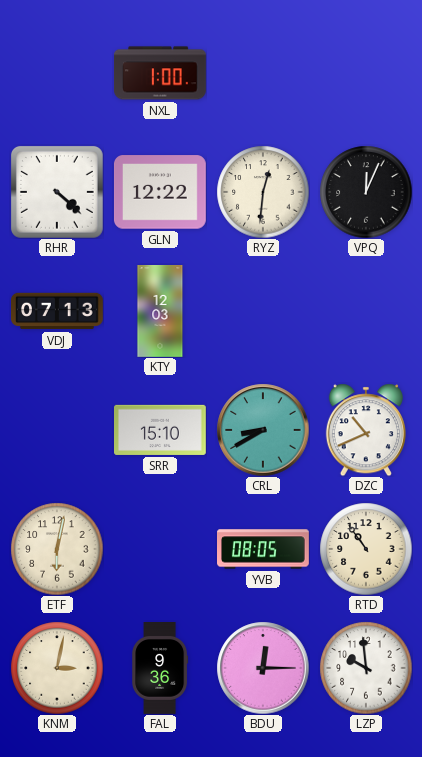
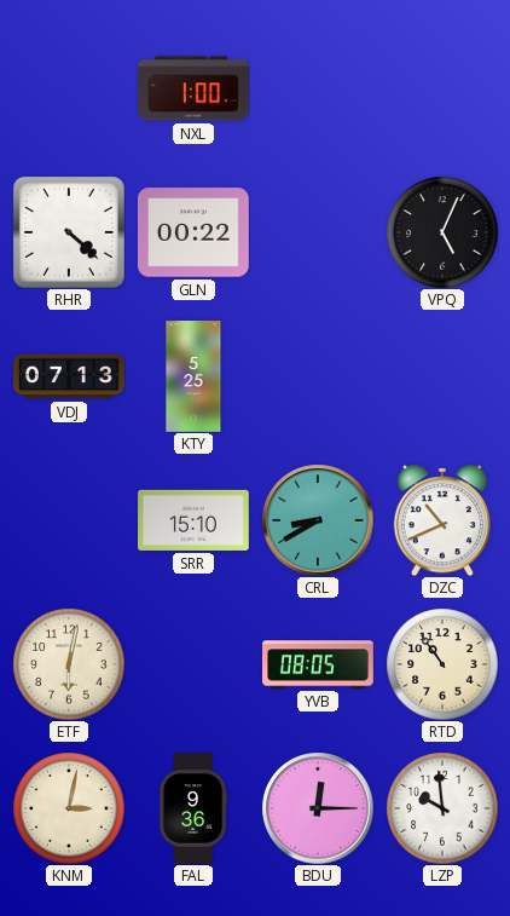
GLN: 12:22 -> 00:22 (193, 232)
RYZ: 12:31 -> none (263, 192)
VPQ: 12:04 -> 5:04 (442, 232)
KTY: 12:03 -> 5:25 (193, 378)
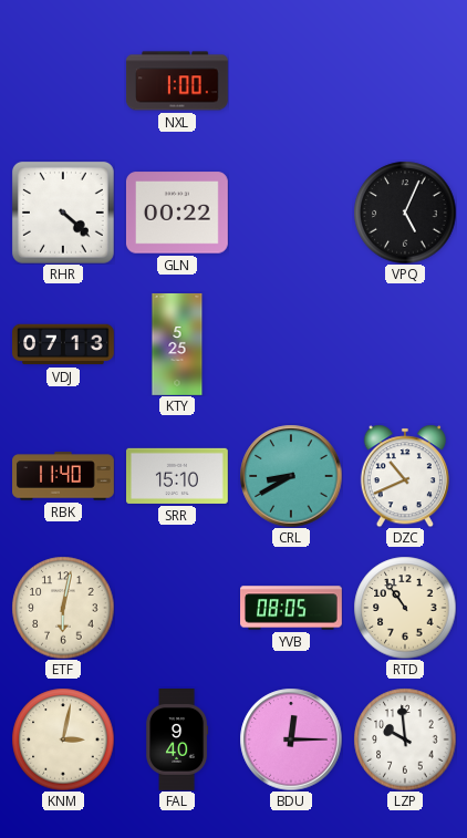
RBK: none -> 11:40 (64, 476)
FAL: 9:36 -> 9:40 (177, 741)
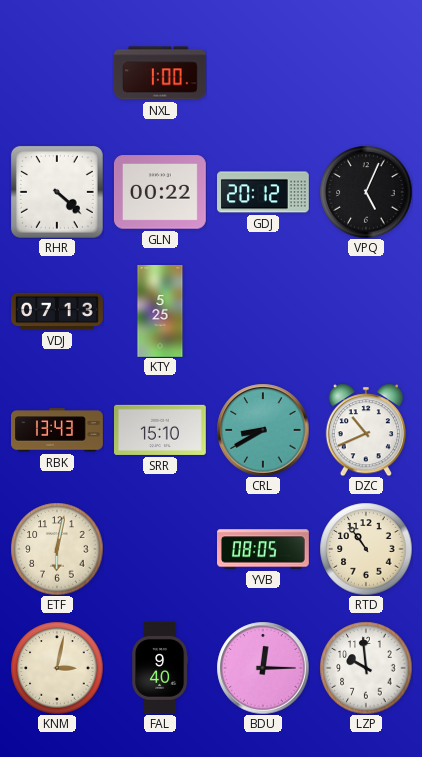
GDJ: none -> 20:12 (264, 192)
RBK: 11:40 -> 13:43 (58, 430)
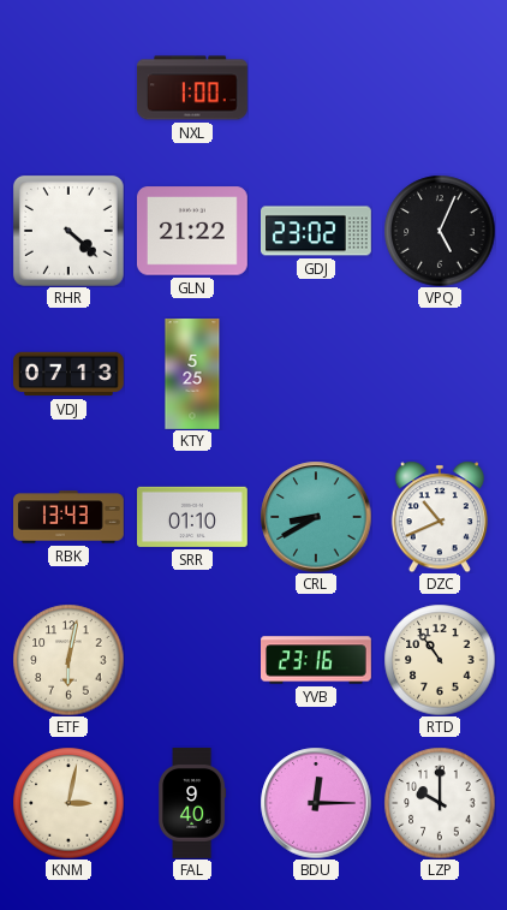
GLN: 00:22 -> 21:22 (192, 231)
GDJ: 20:12 -> 23:02 (317, 231)
SRR: 15:10 -> 01:10 (193, 517)
YVB: 08:05 -> 23:16 (317, 660)
LZP: 9:59 -> 10:00 (440, 803)
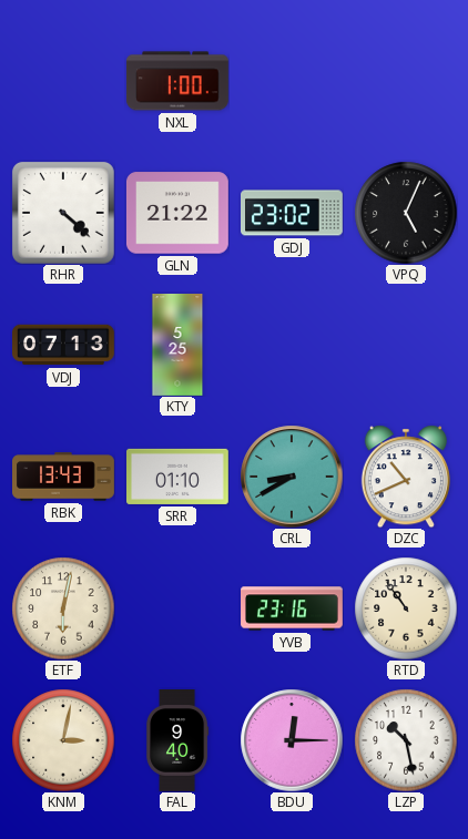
LZP: 10:00 -> 10:28 (406, 740)
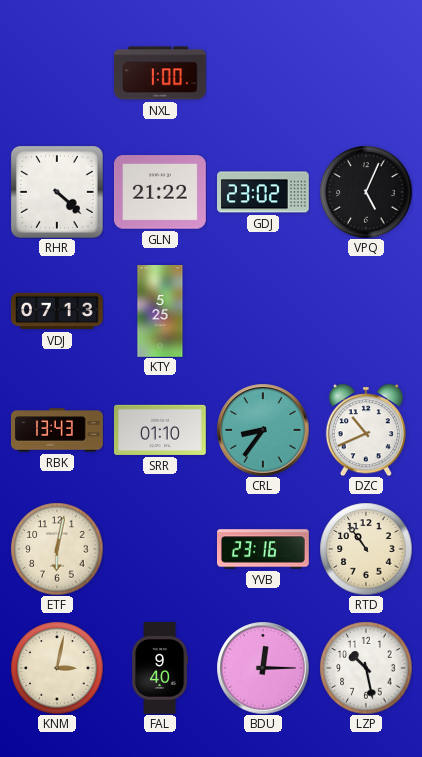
CRL: 8:40 -> 8:36 (263, 430)
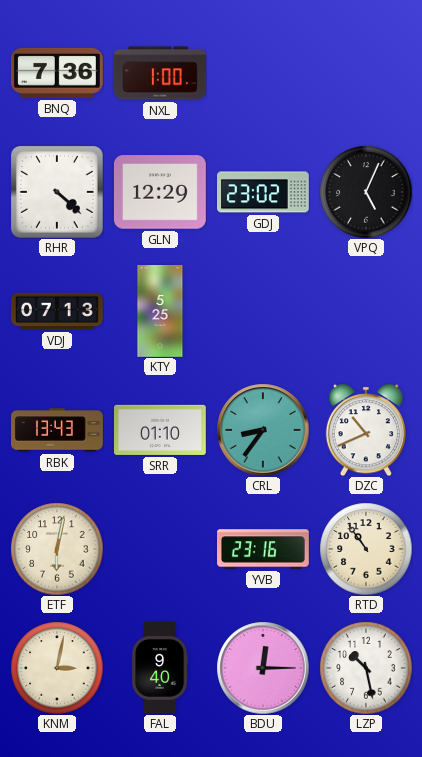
BNQ: none -> 7:36 (57, 73)
GLN: 21:22 -> 12:29 (160, 192)
